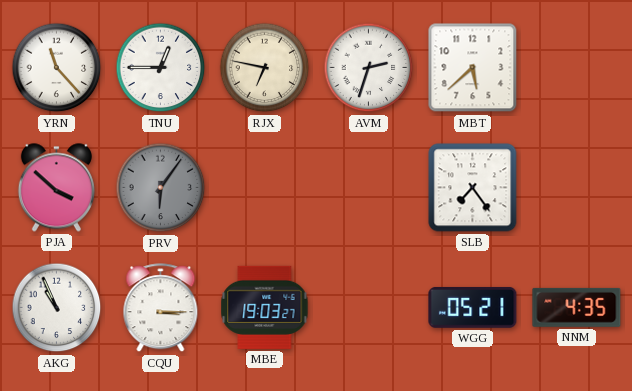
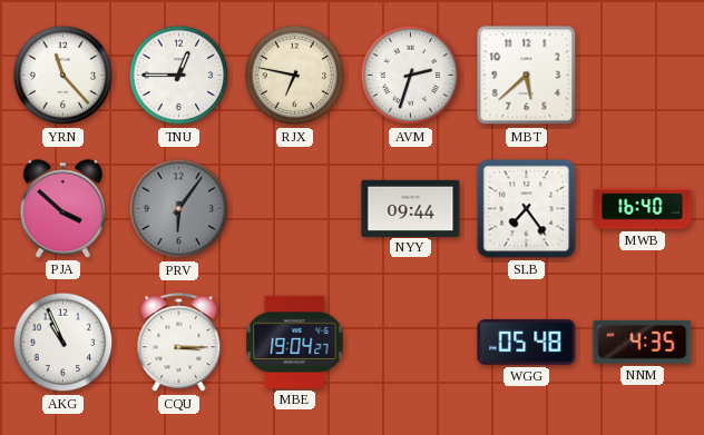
NYY: none -> 09:44 (411, 208)
MWB: none -> 16:40 (643, 209)
MBE: 19:03 -> 19:04 (295, 342)
WGG: 05:21 -> 05:48 (527, 342)
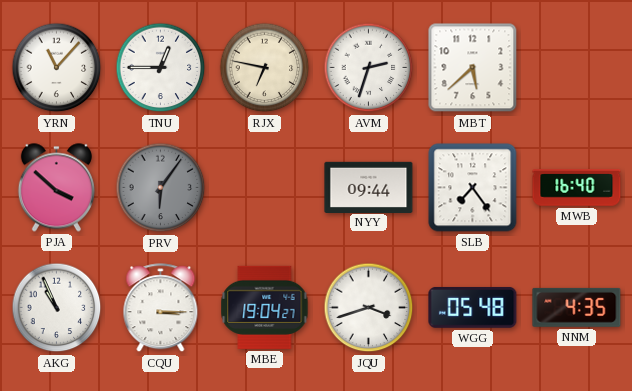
YRN: 11:23 -> 11:07 (57, 68)
JQU: none -> 3:42 (369, 308)
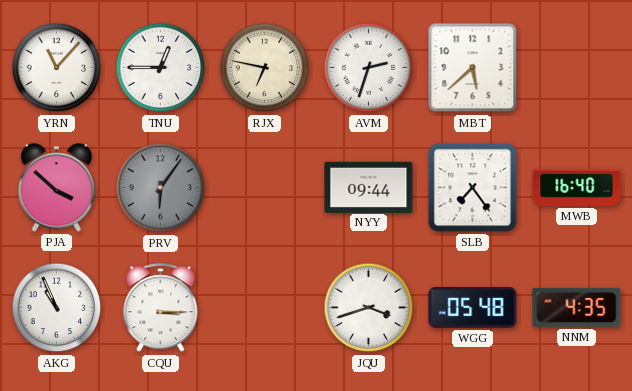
MBE: 19:04 -> none (265, 307)
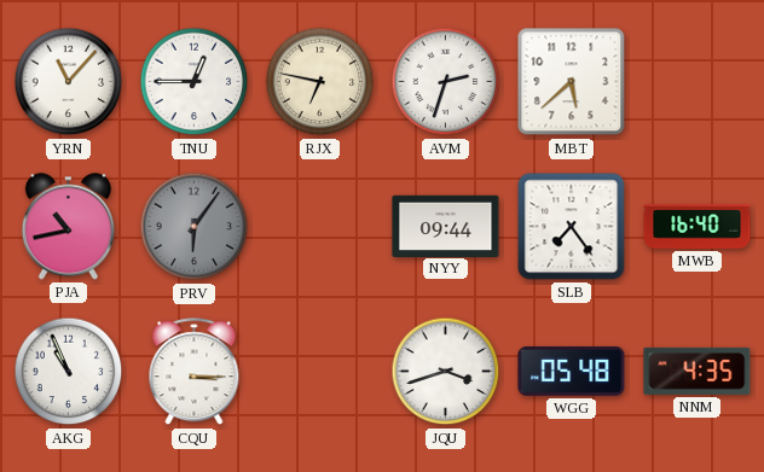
PJA: 3:52 -> 10:43 (68, 227)
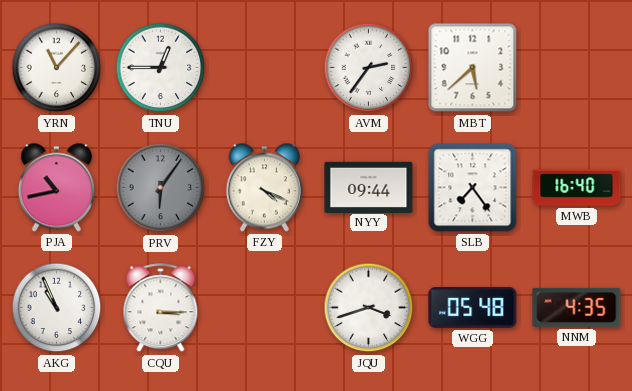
RJX: 6:47 -> none (320, 82)
AVM: 2:33 -> 2:36 (369, 68)
FZY: none -> 4:19 (264, 188)
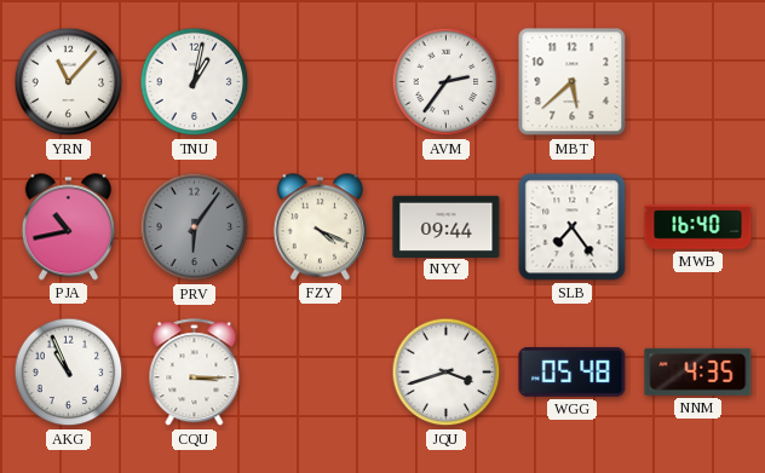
TNU: 12:45 -> 1:02 (195, 82)
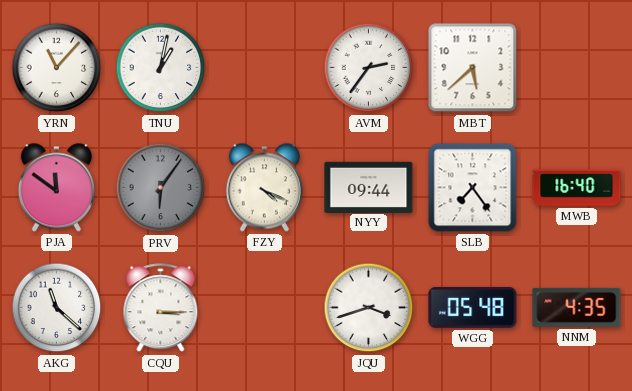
PJA: 10:43 -> 11:51 (56, 188)
AKG: 10:56 -> 11:22 (57, 308)
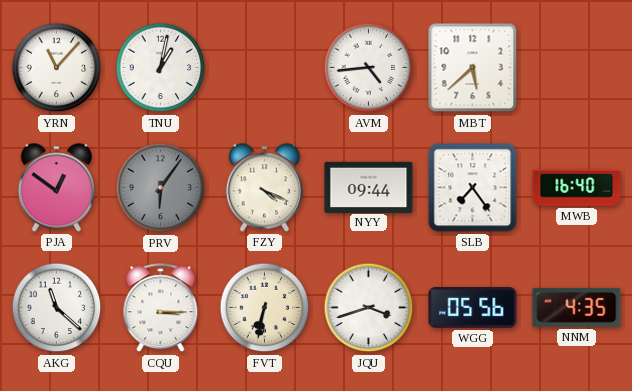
AVM: 2:36 -> 4:44 (369, 68)
PJA: 11:51 -> 12:51 (56, 188)
FVT: none -> 6:32 (265, 308)
WGG: 05:48 -> 05:56 (473, 307)
